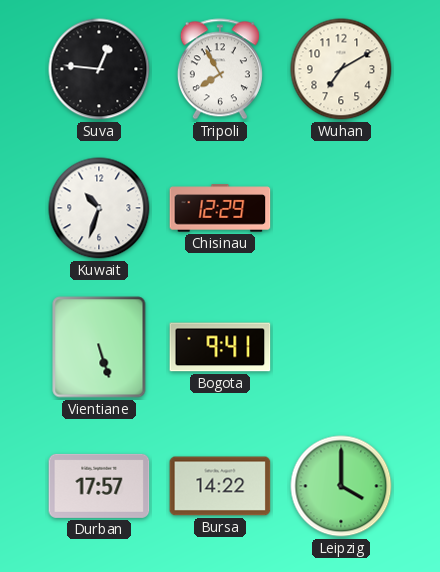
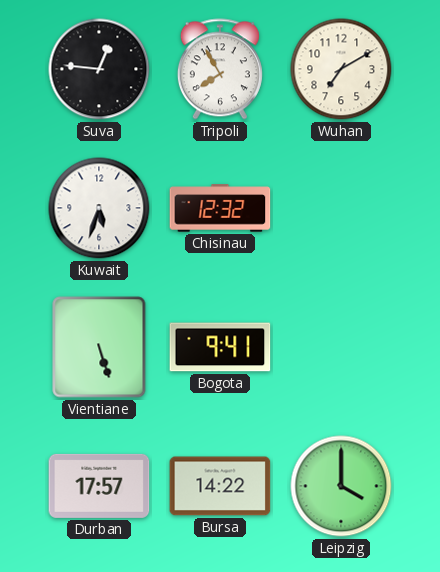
Kuwait: 10:33 -> 5:33 (99, 208)
Chisinau: 12:29 -> 12:32 (220, 208)
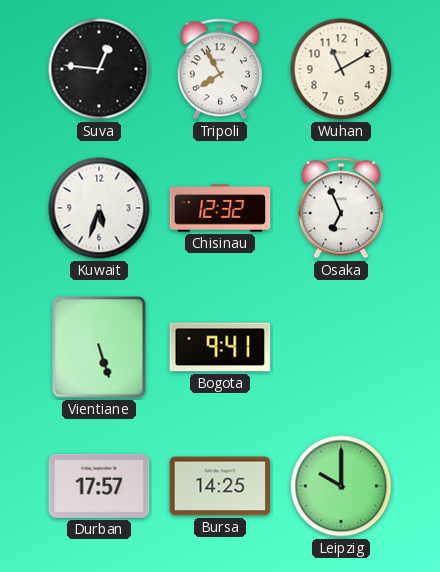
Wuhan: 7:10 -> 11:10 (341, 69)
Osaka: none -> 6:56 (341, 208)
Bursa: 14:22 -> 14:25 (220, 486)
Leipzig: 4:00 -> 10:00 (341, 486)
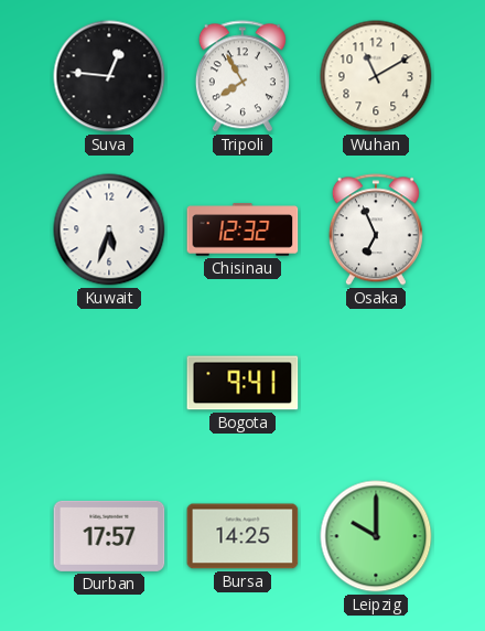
Vientiane: 5:27 -> none (99, 347)
